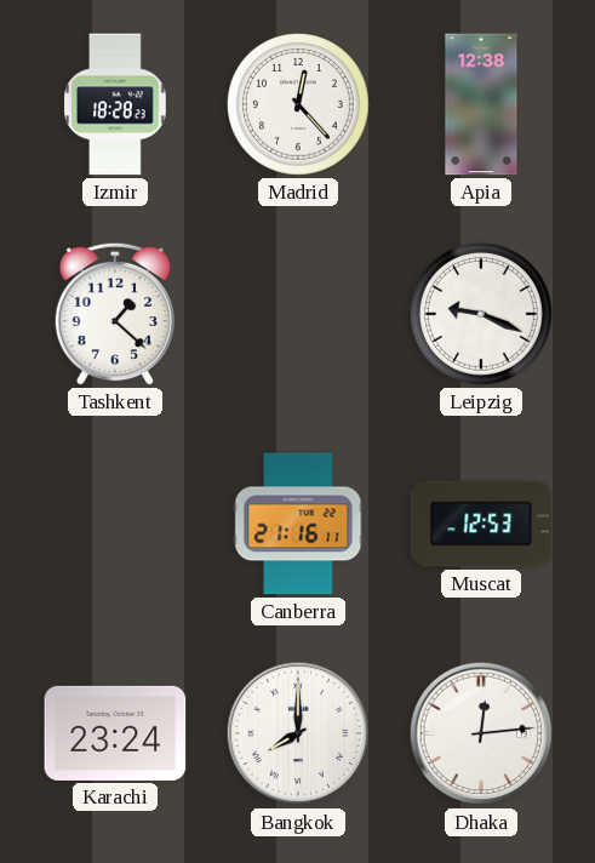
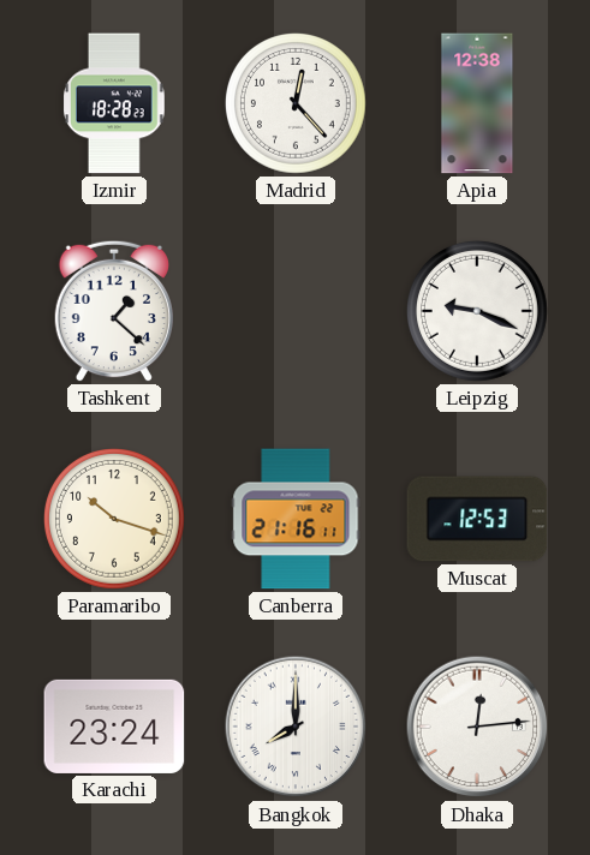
Paramaribo: none -> 10:18 (114, 519)
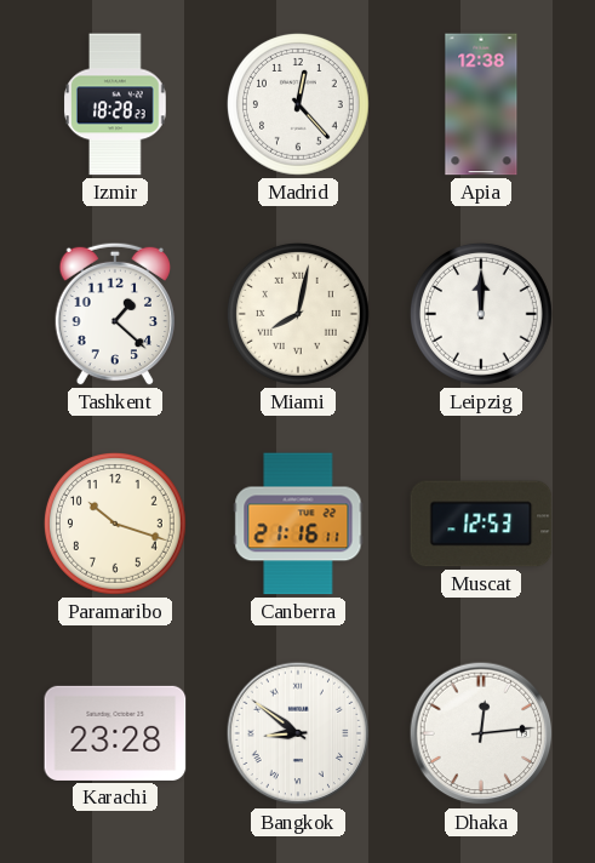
Miami: none -> 8:02 (298, 314)
Leipzig: 9:19 -> 12:00 (481, 314)
Karachi: 23:24 -> 23:28 (115, 733)
Bangkok: 8:00 -> 8:51 (298, 733)
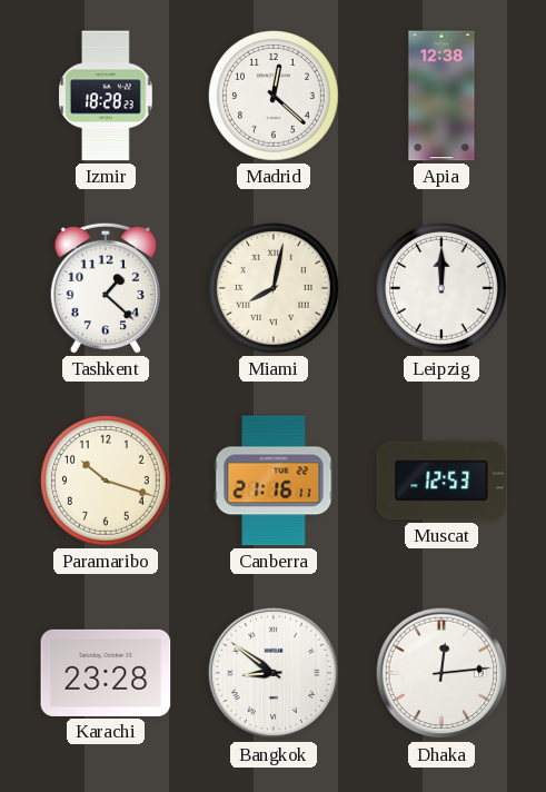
Madrid: 12:23 -> 12:22 (274, 96)
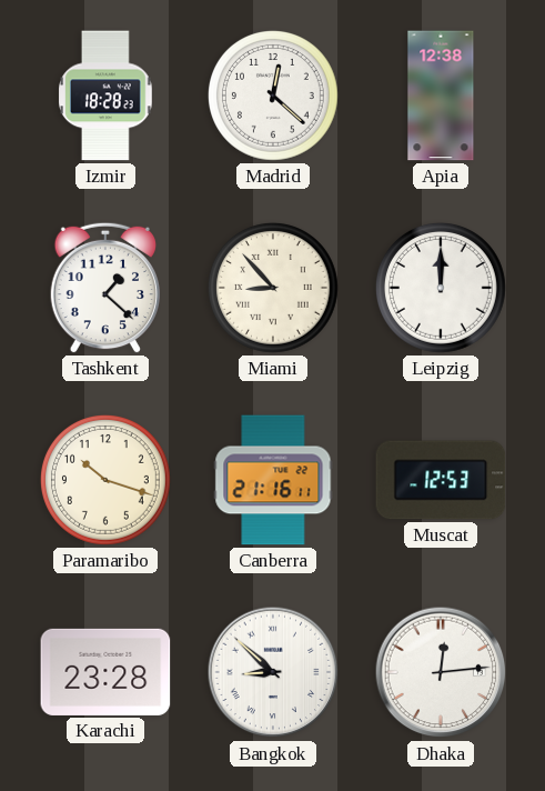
Miami: 8:02 -> 8:53 (273, 288)
Bangkok: 8:51 -> 8:52 (273, 672)
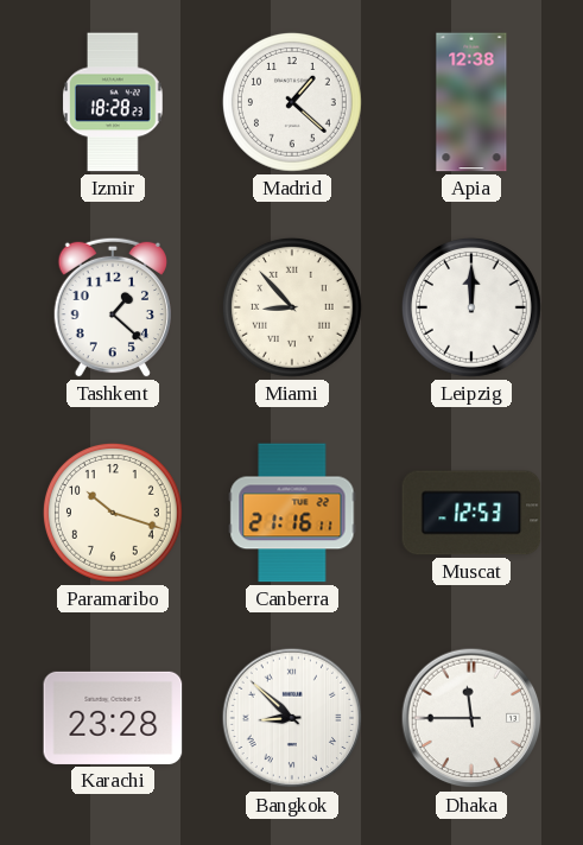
Madrid: 12:22 -> 1:22 (292, 102)
Dhaka: 12:14 -> 11:45 (471, 718)
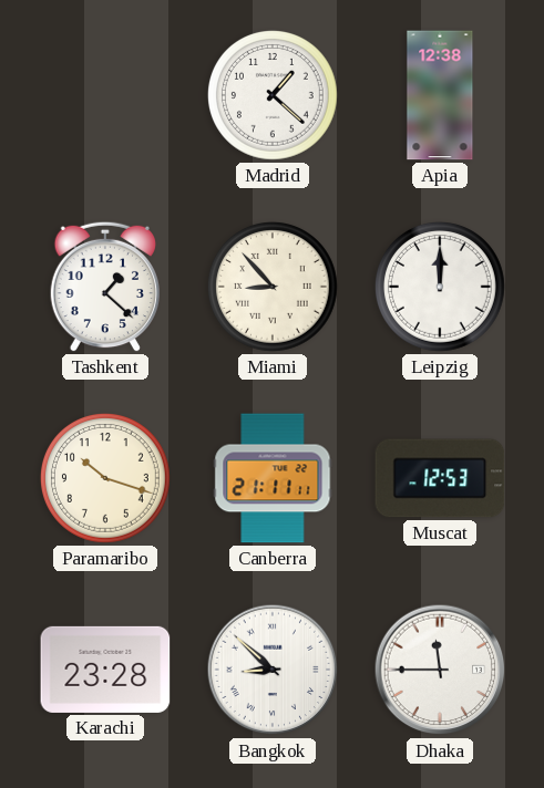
Izmir: 18:28 -> none (114, 102)
Canberra: 21:16 -> 21:11 (273, 478)
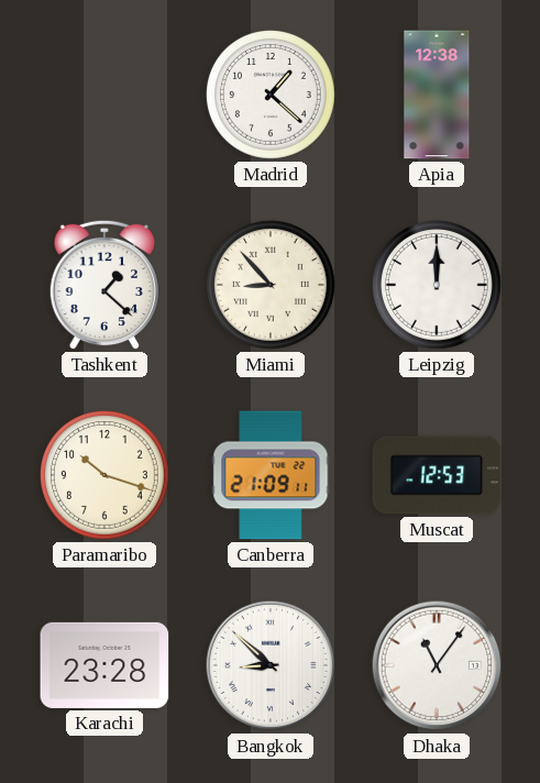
Canberra: 21:11 -> 21:09 (271, 475)
Dhaka: 11:45 -> 11:06 (437, 665)
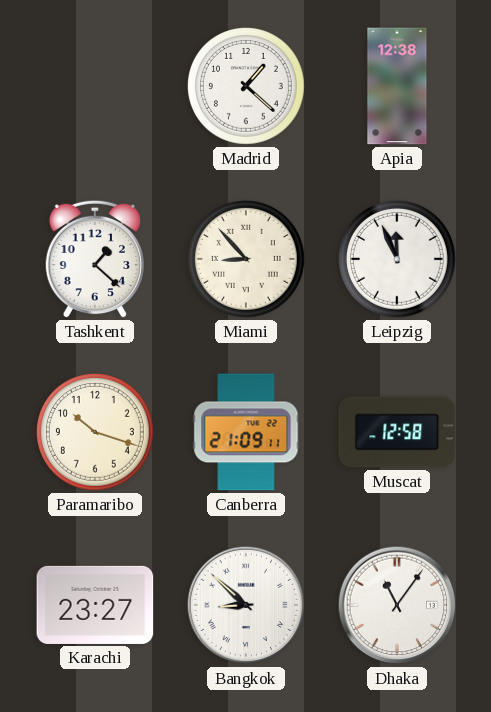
Leipzig: 12:00 -> 11:56 (397, 259)
Muscat: 12:53 -> 12:58 (397, 432)
Karachi: 23:28 -> 23:27 (95, 605)
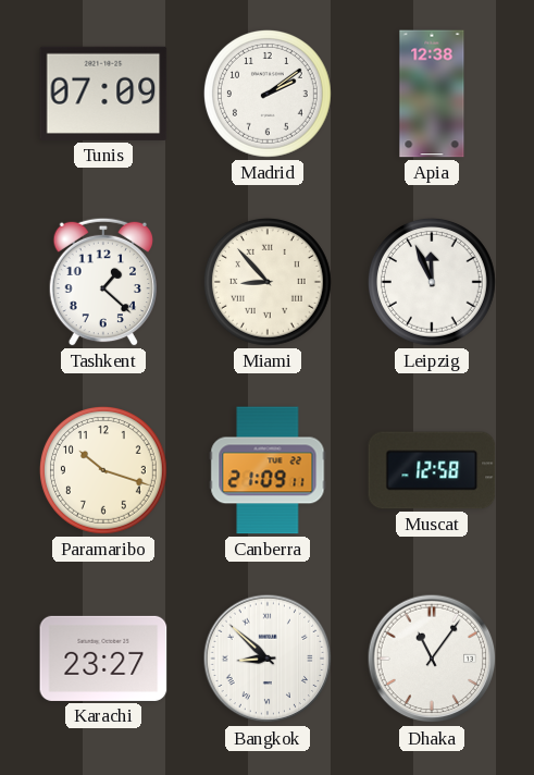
Tunis: none -> 07:09 (103, 94)
Madrid: 1:22 -> 2:09 (268, 94)
